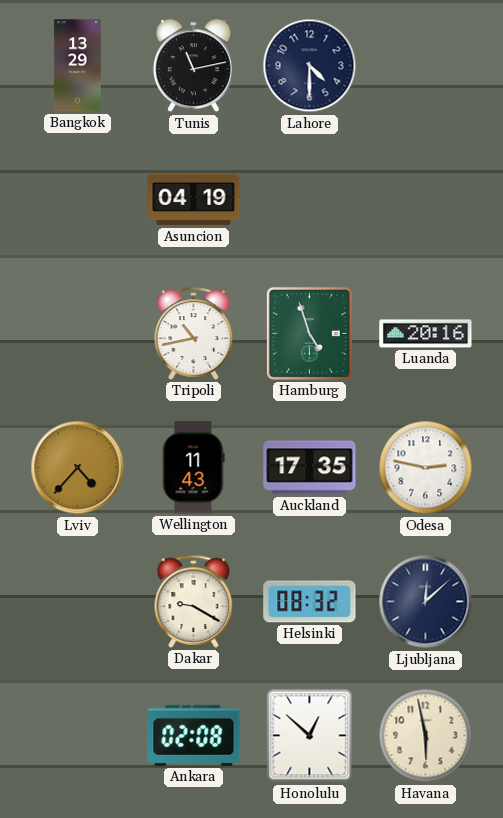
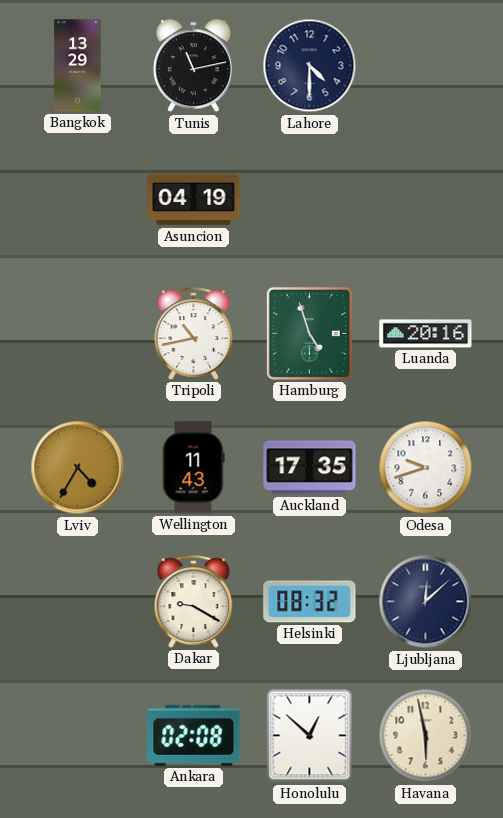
Lviv: 4:37 -> 4:35 (78, 468)
Odesa: 2:47 -> 9:42 (426, 468)
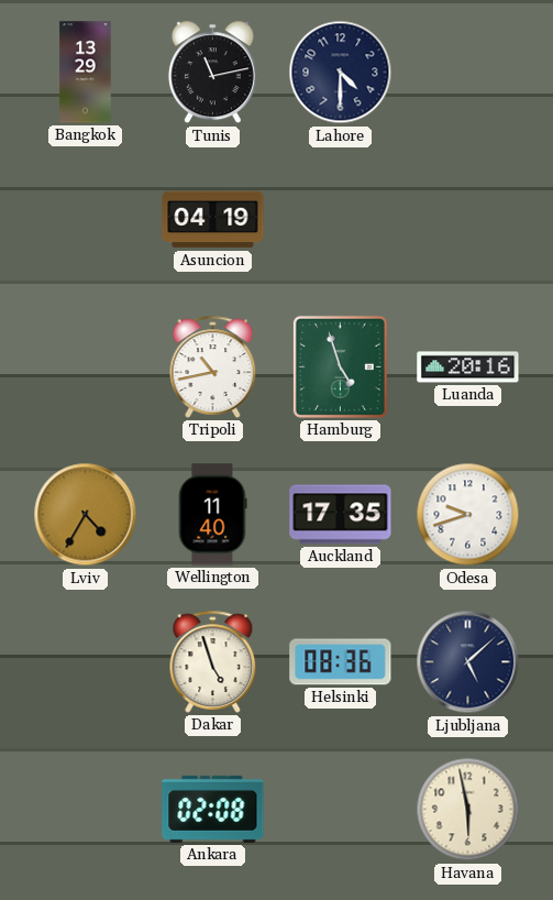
Wellington: 11:43 -> 11:40 (212, 515)
Dakar: 9:20 -> 4:57 (213, 661)
Helsinki: 08:32 -> 08:36 (341, 662)
Ljubljana: 12:08 -> 5:08 (468, 662)
Honolulu: 12:52 -> none (310, 736)
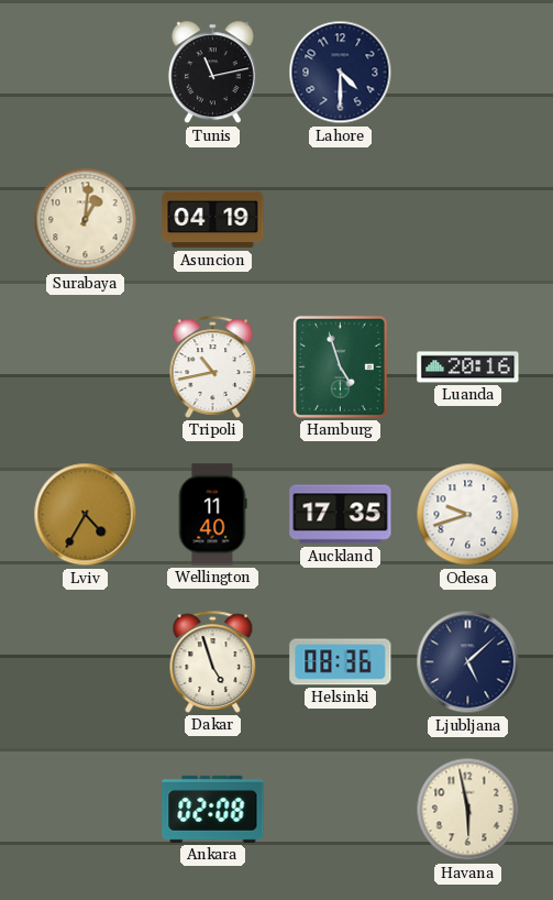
Bangkok: 13:29 -> none (86, 73)
Surabaya: none -> 1:01 (86, 220)
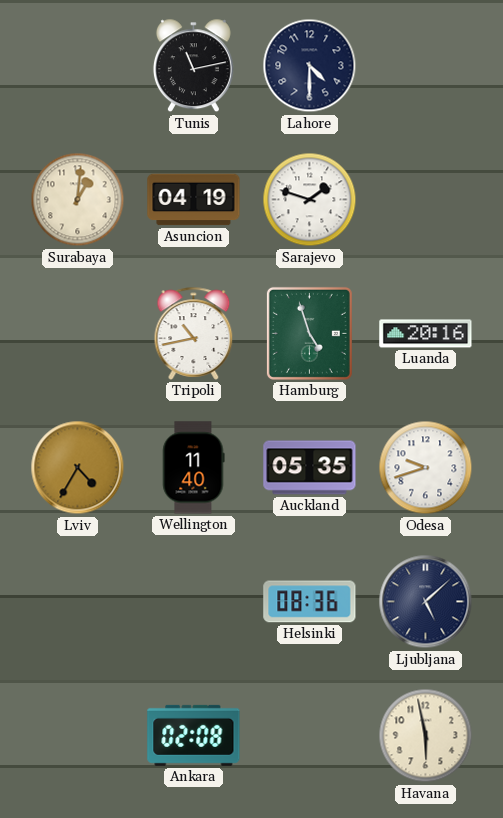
Sarajevo: none -> 1:48 (310, 200)
Auckland: 17:35 -> 05:35 (310, 468)
Dakar: 4:57 -> none (213, 661)
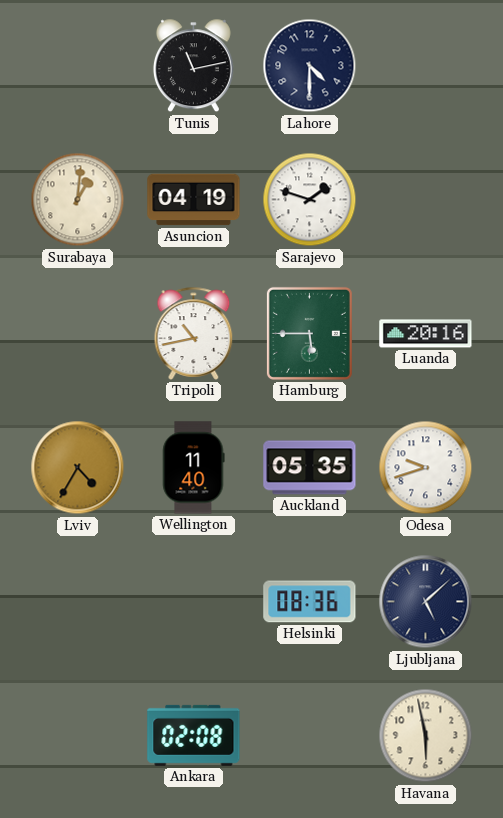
Hamburg: 4:57 -> 5:45 (309, 333)
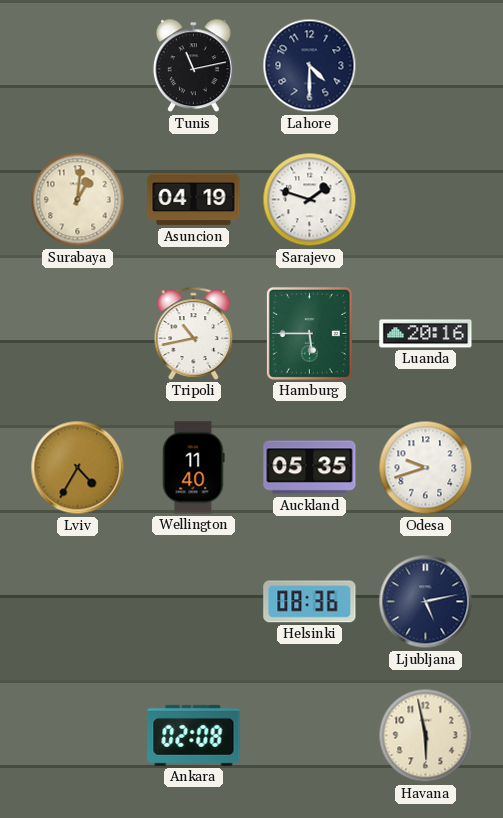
Ljubljana: 5:08 -> 5:13 (426, 602)
